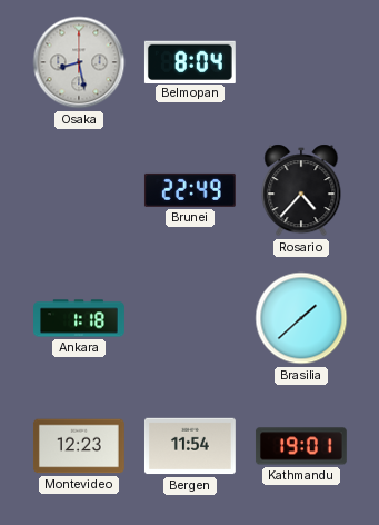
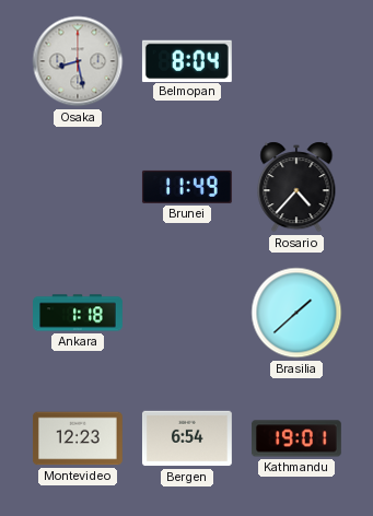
Brunei: 22:49 -> 11:49 (187, 187)
Bergen: 11:54 -> 6:54 (187, 438)
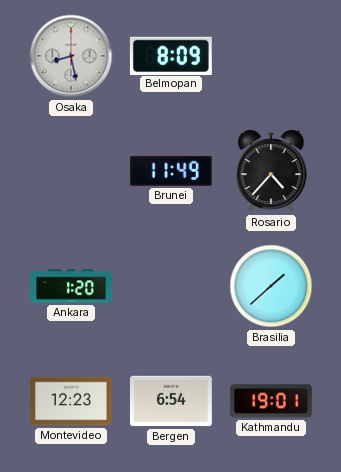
Belmopan: 8:04 -> 8:09 (171, 55)
Ankara: 1:18 -> 1:20 (72, 286)
